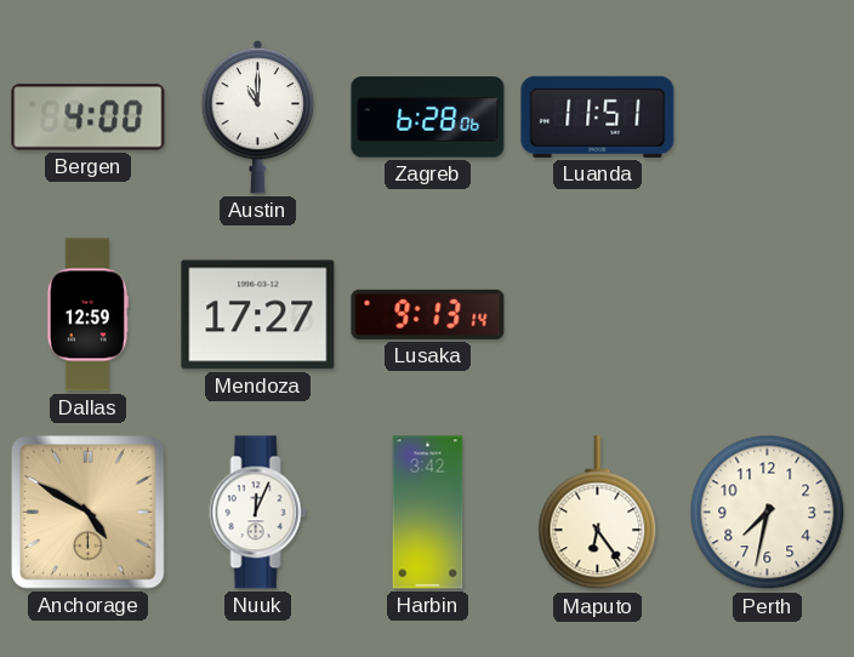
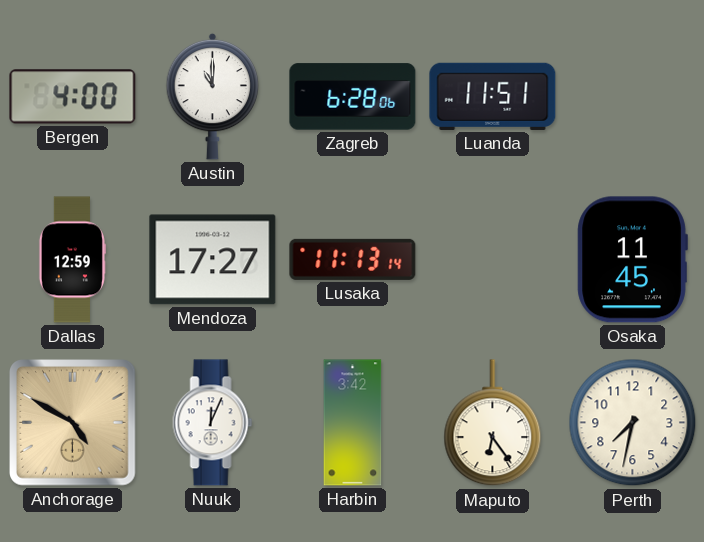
Lusaka: 9:13 -> 11:13 (353, 259)
Osaka: none -> 11:45 (632, 260)
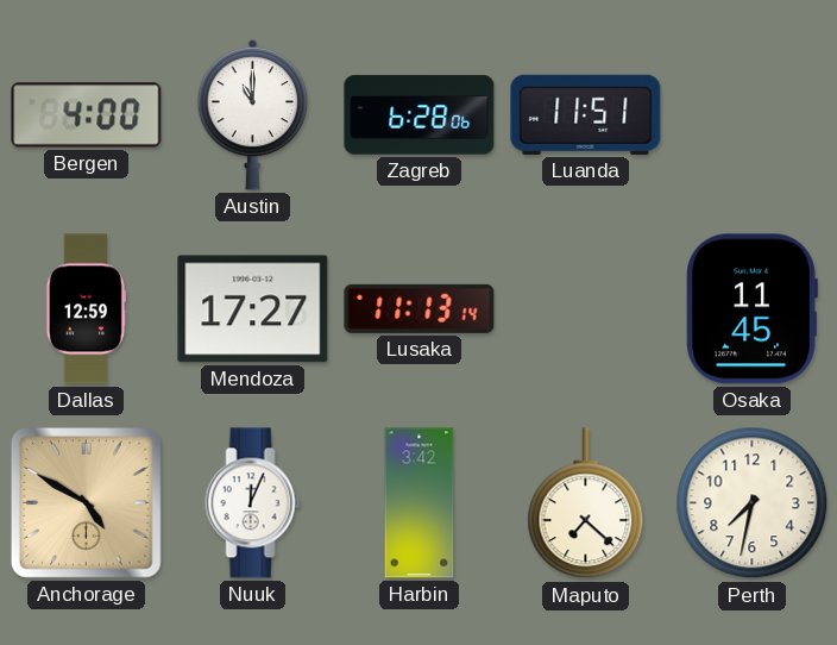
Maputo: 6:24 -> 7:22 (586, 503)
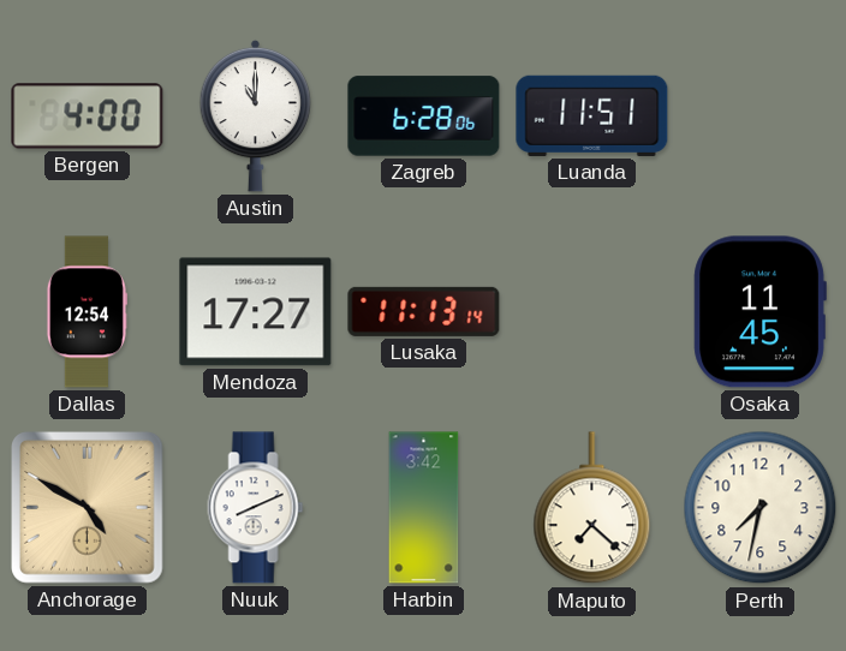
Dallas: 12:59 -> 12:54 (87, 312)
Nuuk: 12:04 -> 8:11 (256, 508)
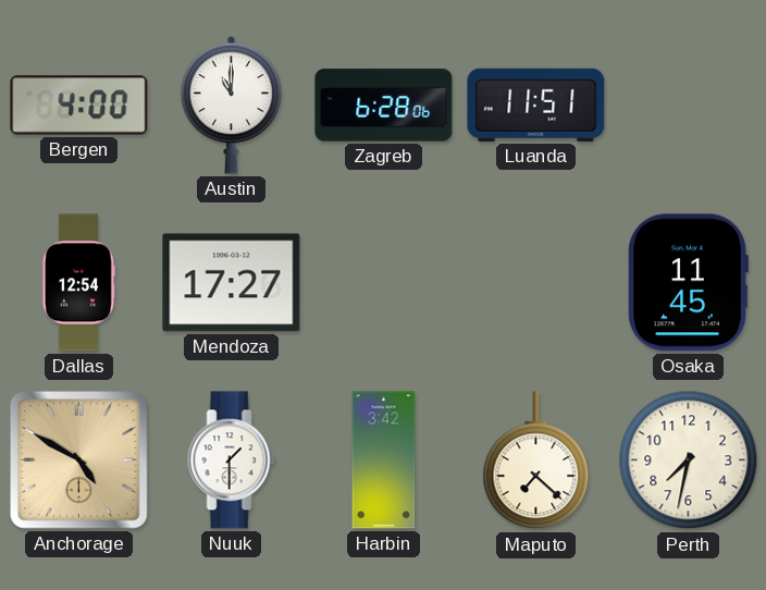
Lusaka: 11:13 -> none (424, 311)
Nuuk: 8:11 -> 1:30 (232, 460)
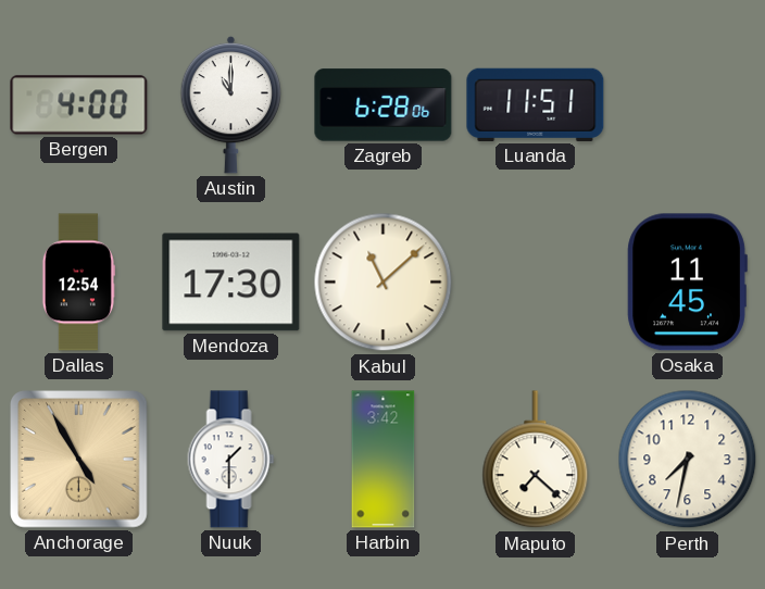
Mendoza: 17:27 -> 17:30 (231, 283)
Kabul: none -> 11:08 (384, 283)
Anchorage: 4:50 -> 4:55 (79, 460)
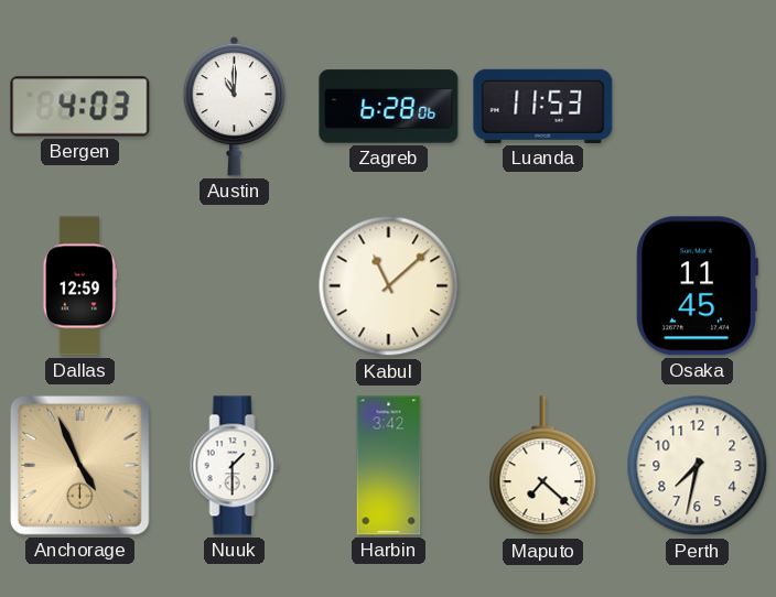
Bergen: 4:00 -> 4:03 (80, 107)
Luanda: 11:51 -> 11:53 (543, 106)
Dallas: 12:54 -> 12:59 (79, 286)
Mendoza: 17:30 -> none (231, 283)
Anchorage: 4:55 -> 4:56 (80, 466)
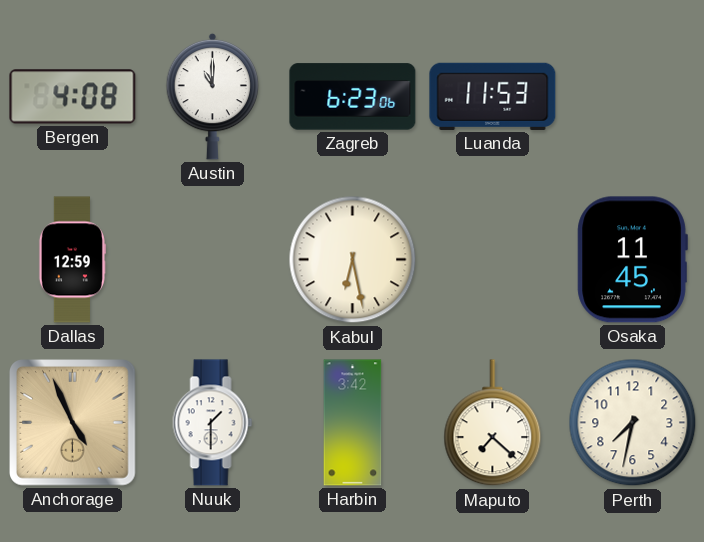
Bergen: 4:03 -> 4:08 (73, 97)
Zagreb: 6:28 -> 6:23 (353, 97)
Kabul: 11:08 -> 6:28 (353, 260)
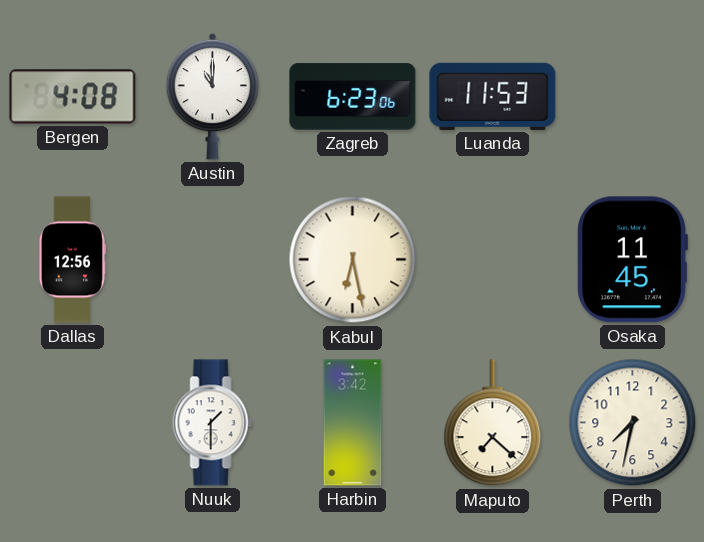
Dallas: 12:59 -> 12:56 (72, 260)
Anchorage: 4:56 -> none (73, 423)
